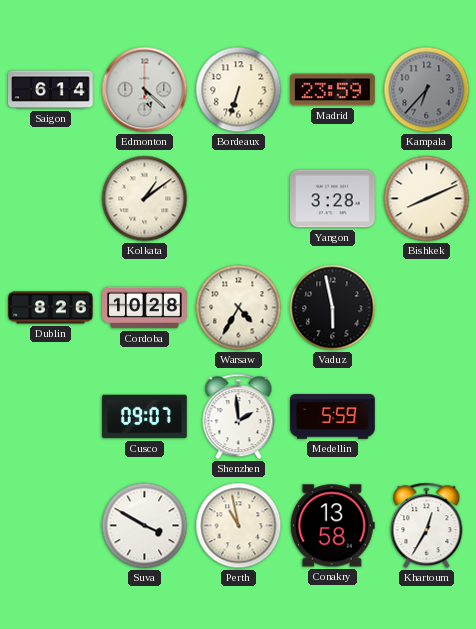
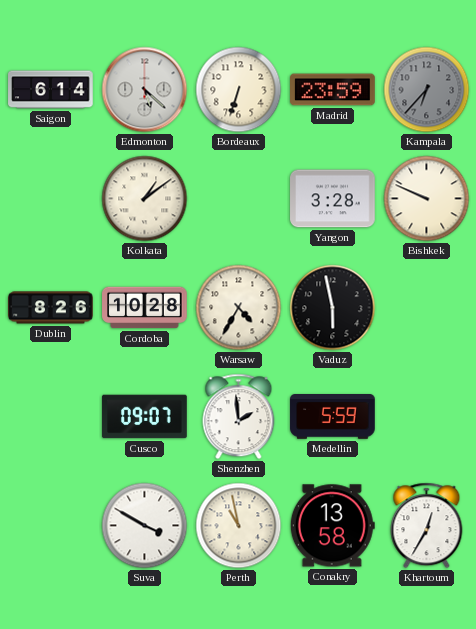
Bishkek: 8:11 -> 9:49 (427, 199)
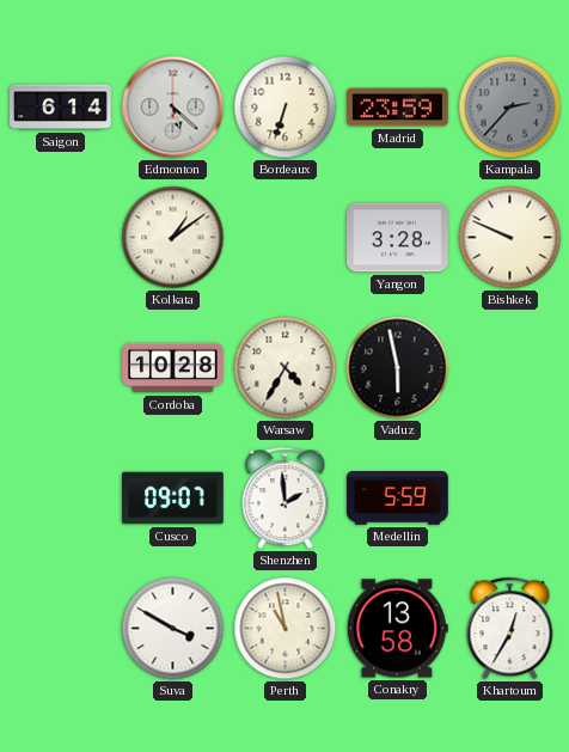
Kampala: 6:37 -> 2:37 (510, 108)
Dublin: 8:26 -> none (51, 308)
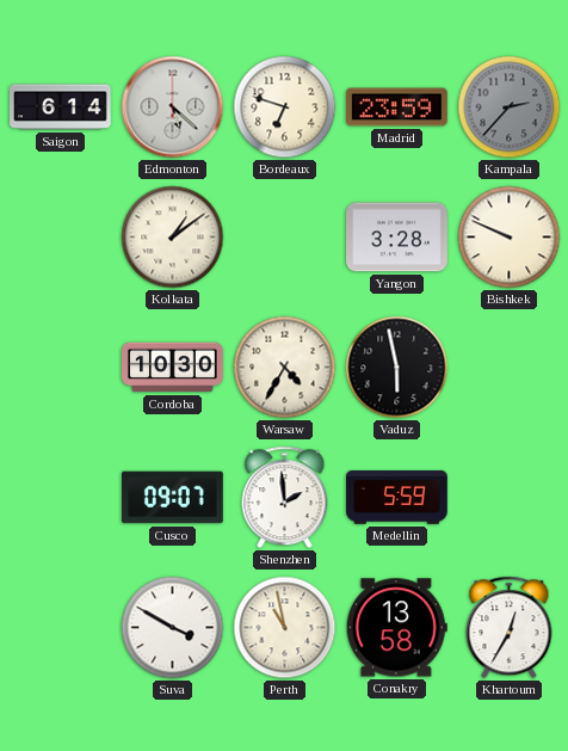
Bordeaux: 6:33 -> 6:48 (285, 107)
Cordoba: 10:28 -> 10:30 (173, 368)
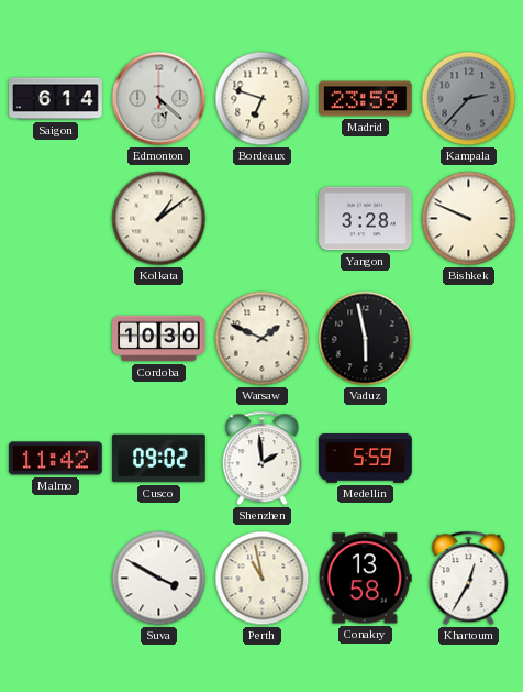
Warsaw: 4:35 -> 1:49 (263, 339)
Malmo: none -> 11:42 (56, 459)
Cusco: 09:07 -> 09:02 (159, 459)
